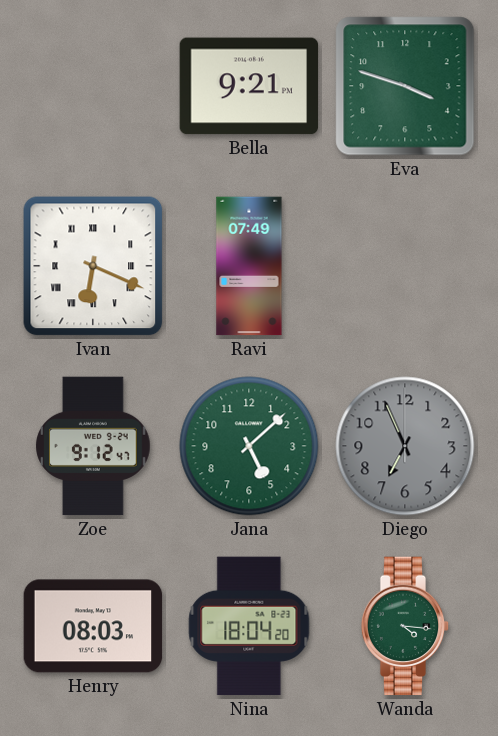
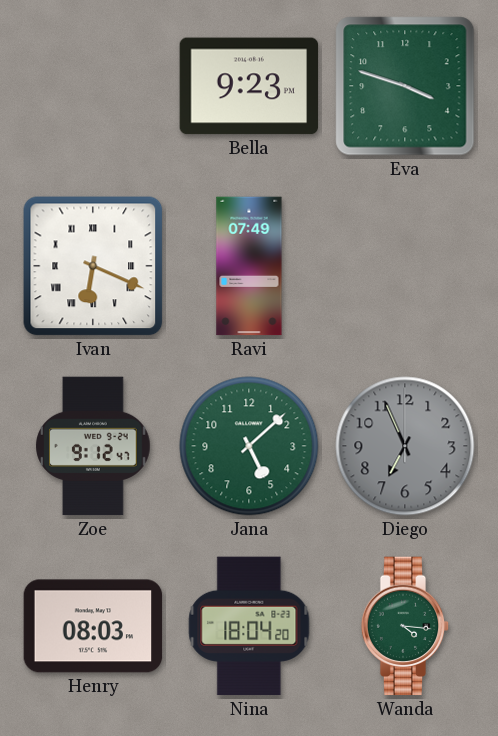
Bella: 9:21 -> 9:23 (249, 86)
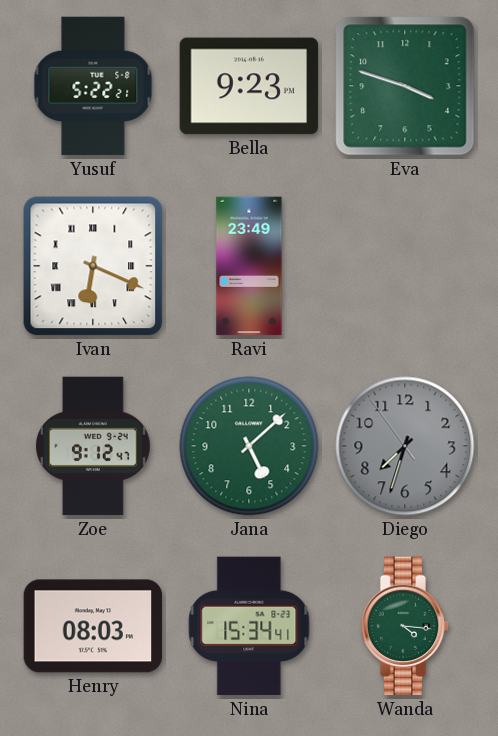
Yusuf: none -> 5:22 (93, 86)
Ravi: 07:49 -> 23:49 (249, 266)
Diego: 6:56 -> 7:32 (405, 446)
Nina: 18:04 -> 15:34 (249, 626)
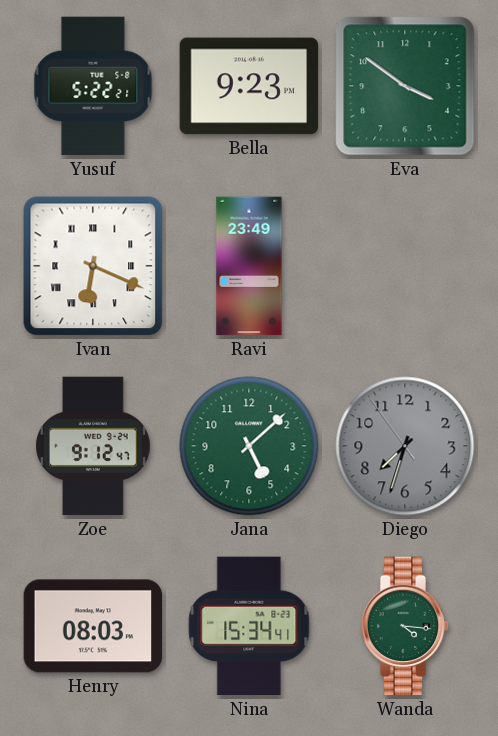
Eva: 3:48 -> 3:51 (405, 86)
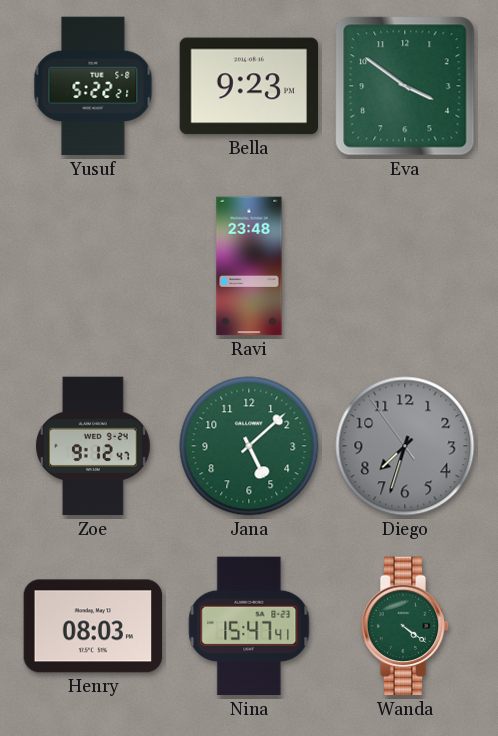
Ivan: 6:19 -> none (93, 266)
Ravi: 23:49 -> 23:48 (249, 266)
Nina: 15:34 -> 15:47 (249, 626)
Wanda: 4:16 -> 4:21 (405, 626)
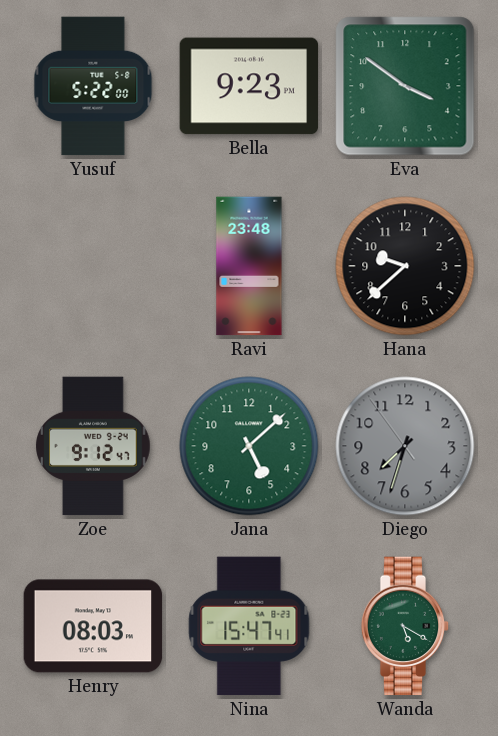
Yusuf: 5:22:21 -> 5:22:00 (93, 86)
Hana: none -> 9:38 (405, 266)
Wanda: 4:21 -> 5:20 (405, 626)
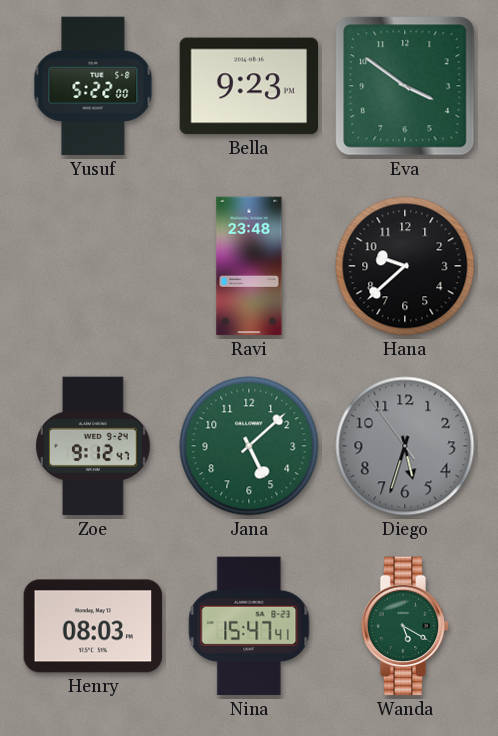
Diego: 7:32 -> 5:32 (405, 446)
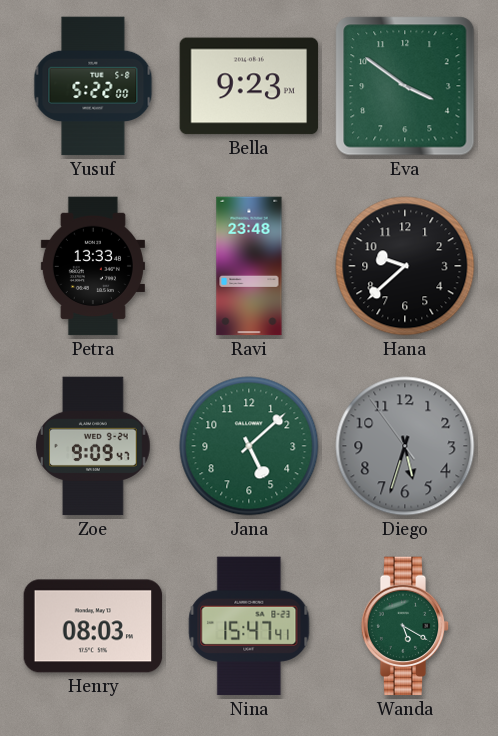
Petra: none -> 13:33 (93, 266)
Zoe: 9:12 -> 9:09 (93, 446)
